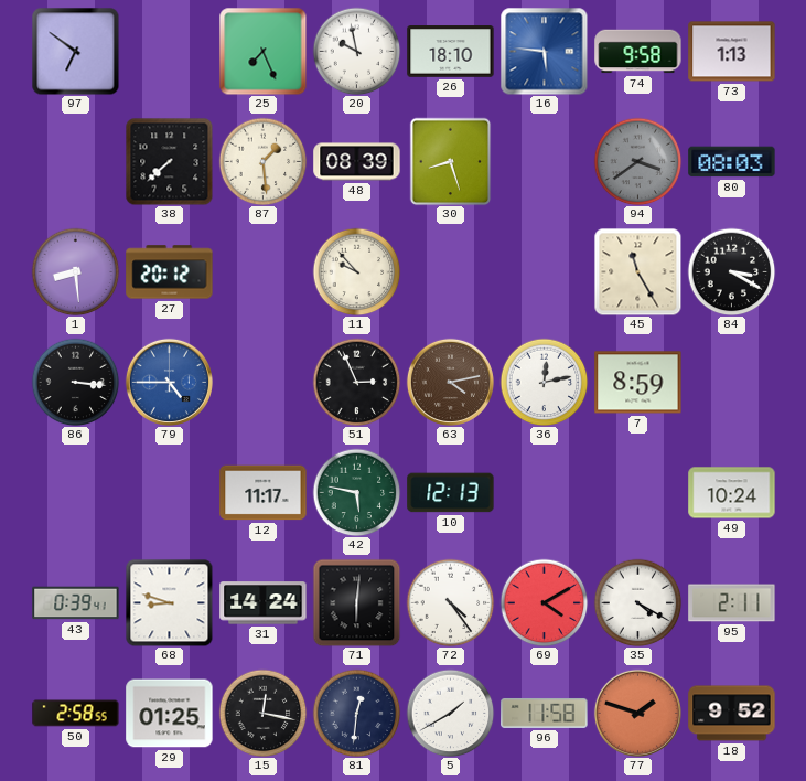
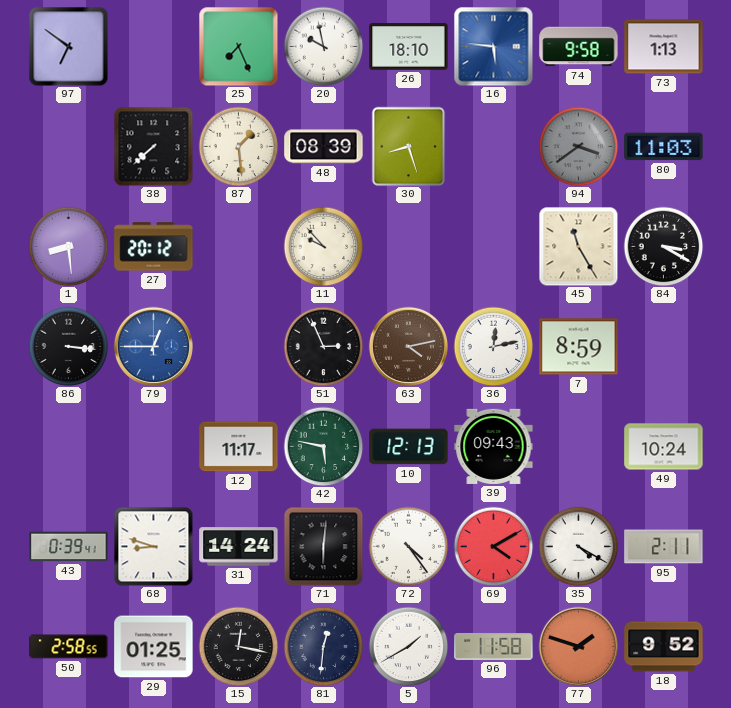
80: 08:03 -> 11:03 (664, 147)
79: 4:45 -> 12:45 (153, 346)
39: none -> 09:43 (494, 446)
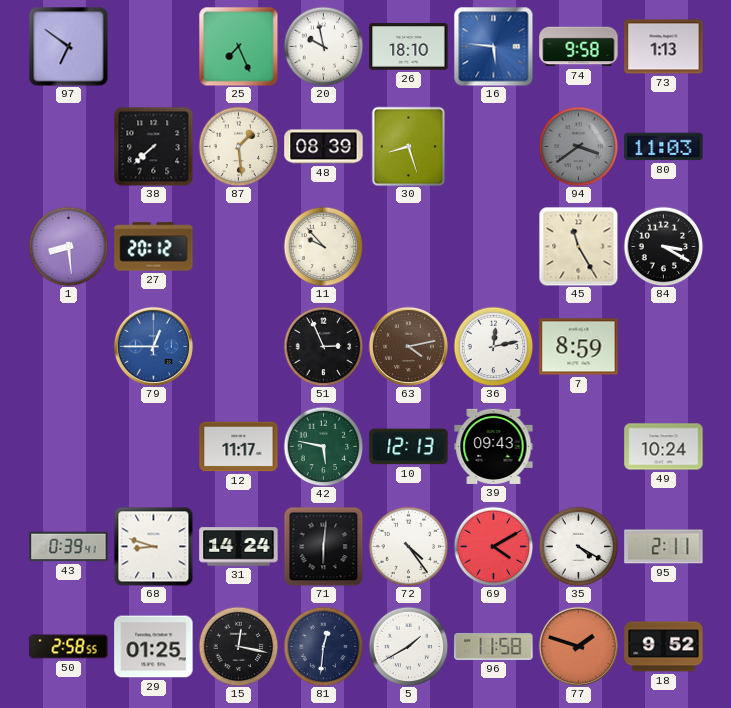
86: 3:16 -> none (68, 346)
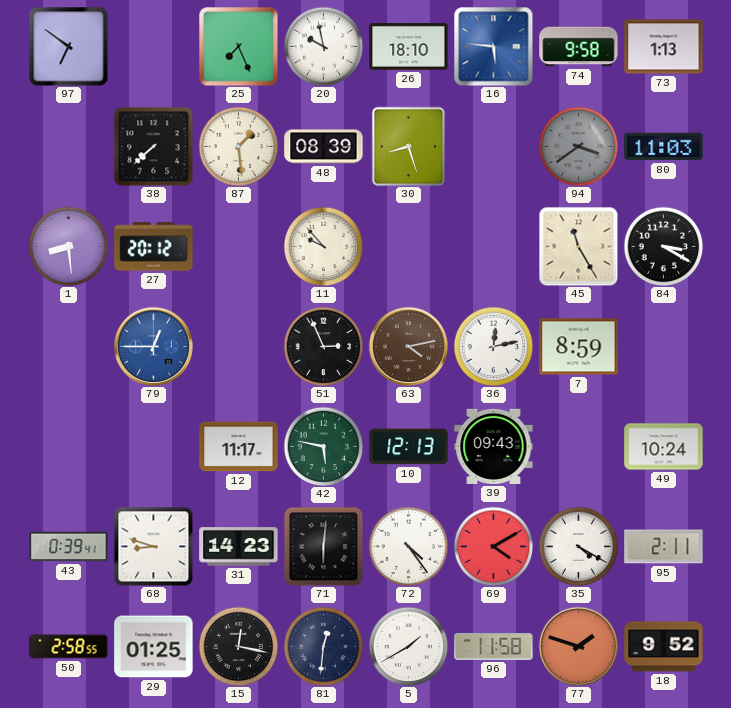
31: 14:24 -> 14:23 (239, 547)
